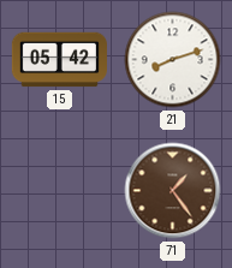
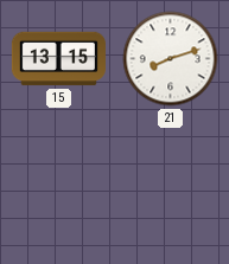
15: 05:42 -> 13:15 (58, 59)
71: 1:24 -> none (173, 191)
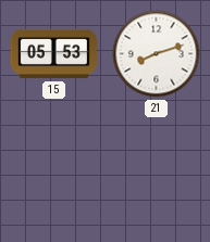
15: 13:15 -> 05:53 (53, 54)
